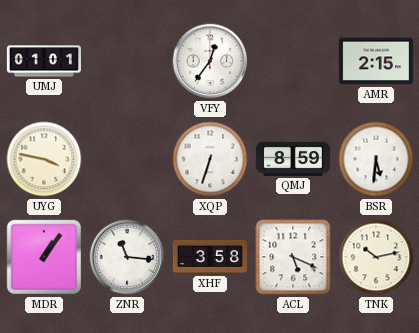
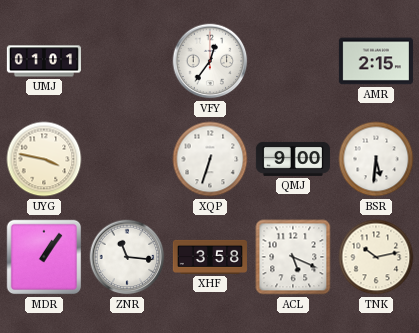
QMJ: 8:59 -> 9:00 (293, 159)
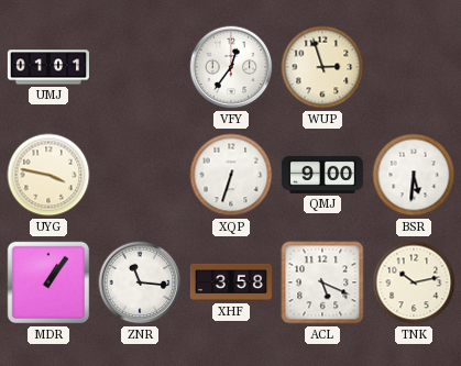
WUP: none -> 2:57 (322, 67)
AMR: 2:15 -> none (376, 61)
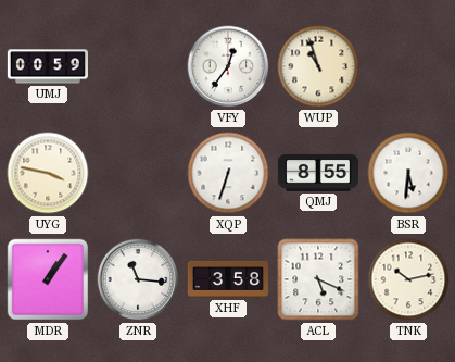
UMJ: 01:01 -> 00:59 (48, 66)
WUP: 2:57 -> 10:57 (318, 66)
QMJ: 9:00 -> 8:55 (318, 173)
